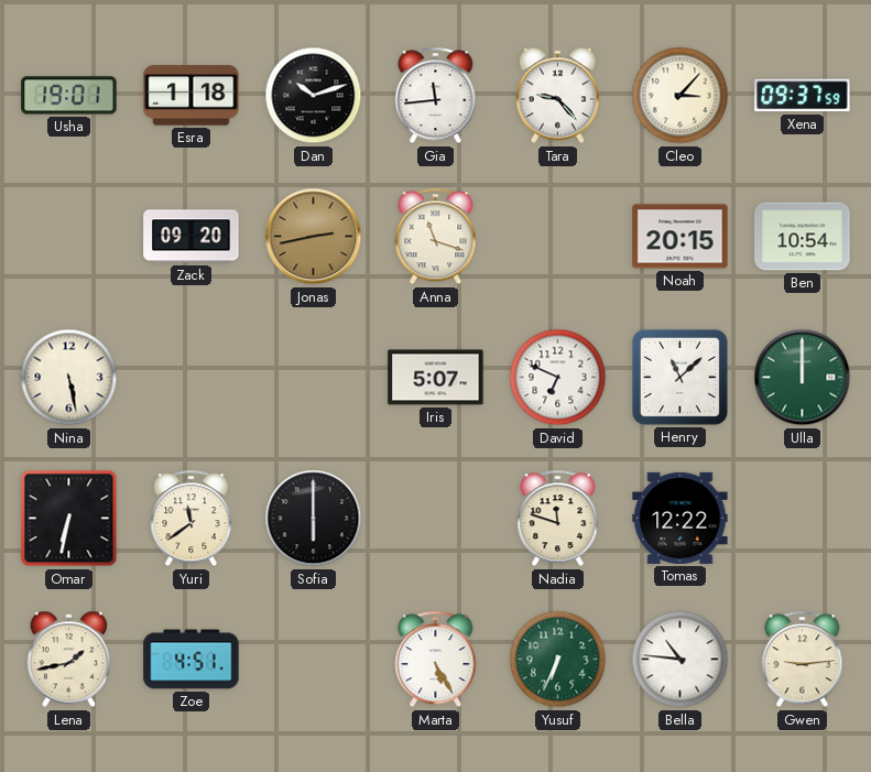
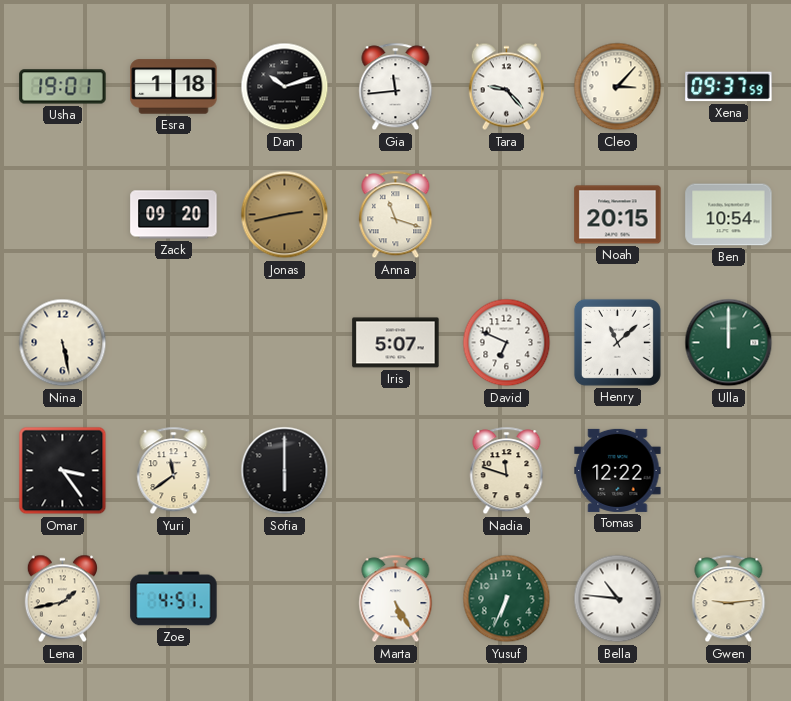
Omar: 6:32 -> 3:24 (63, 471)
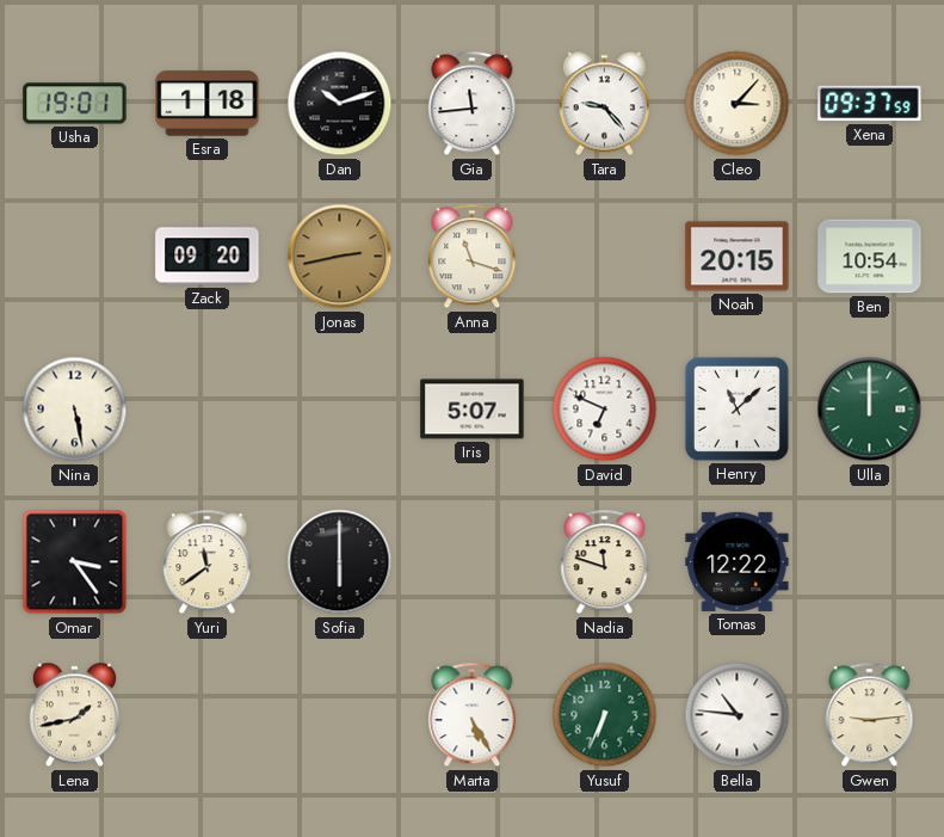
Zoe: 4:51 -> none (174, 599)
